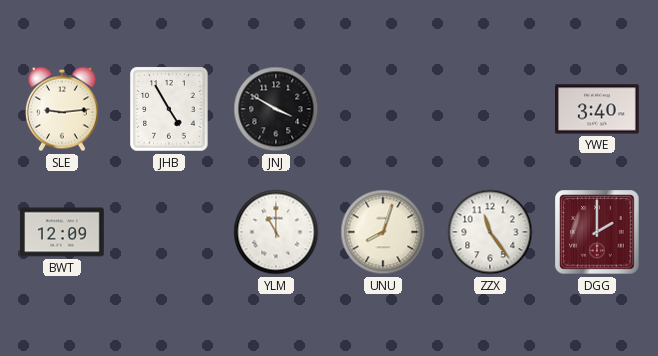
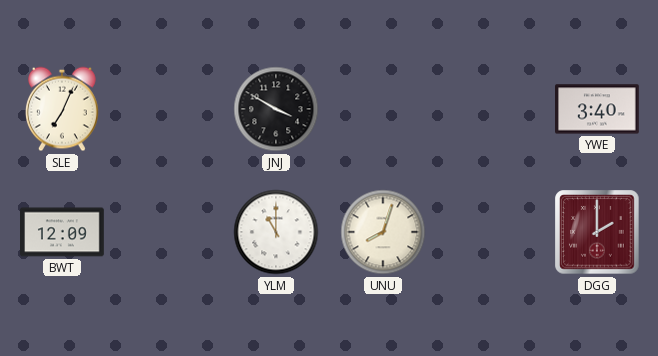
SLE: 9:14 -> 7:04 (62, 109)
JHB: 4:55 -> none (169, 109)
ZZX: 11:24 -> none (490, 232)
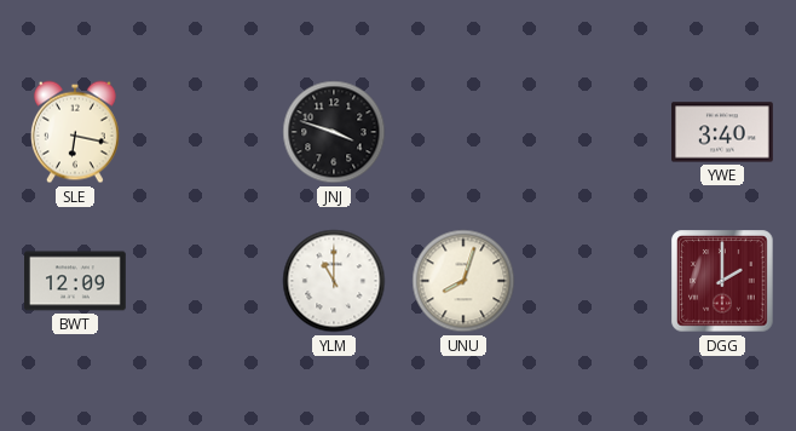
SLE: 7:04 -> 6:17 (75, 132)
JNJ: 3:50 -> 3:48 (334, 132)
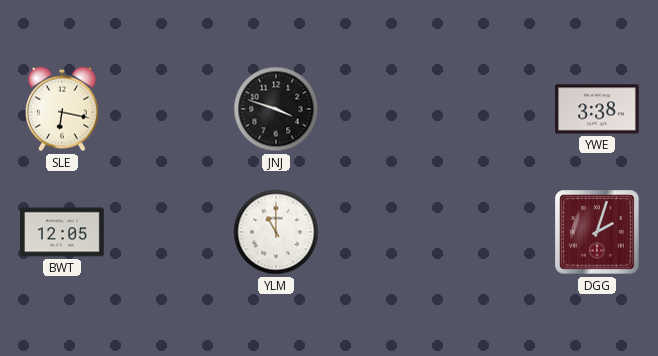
YWE: 3:40 -> 3:38 (598, 109)
BWT: 12:09 -> 12:05 (63, 232)
UNU: 8:03 -> none (463, 281)
DGG: 2:00 -> 2:03 (597, 232)
